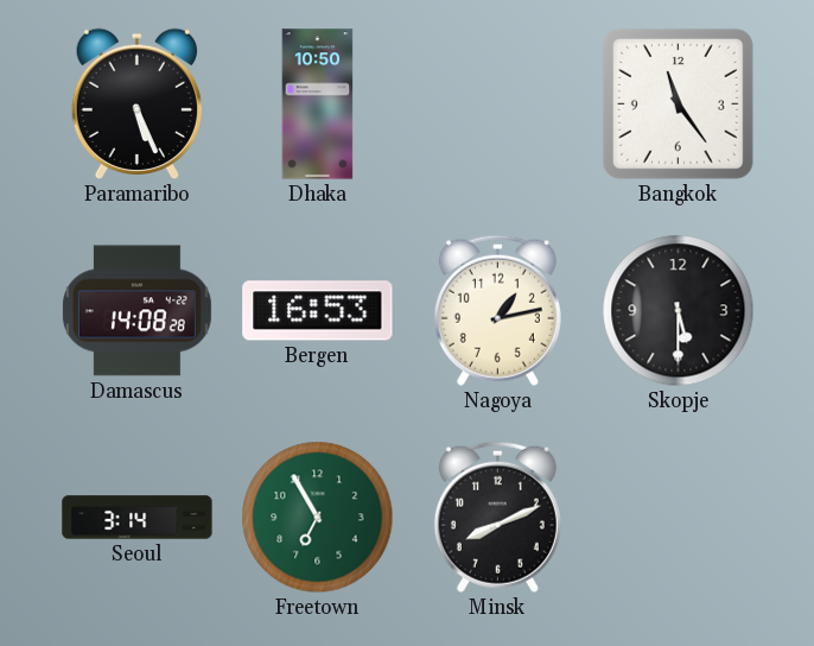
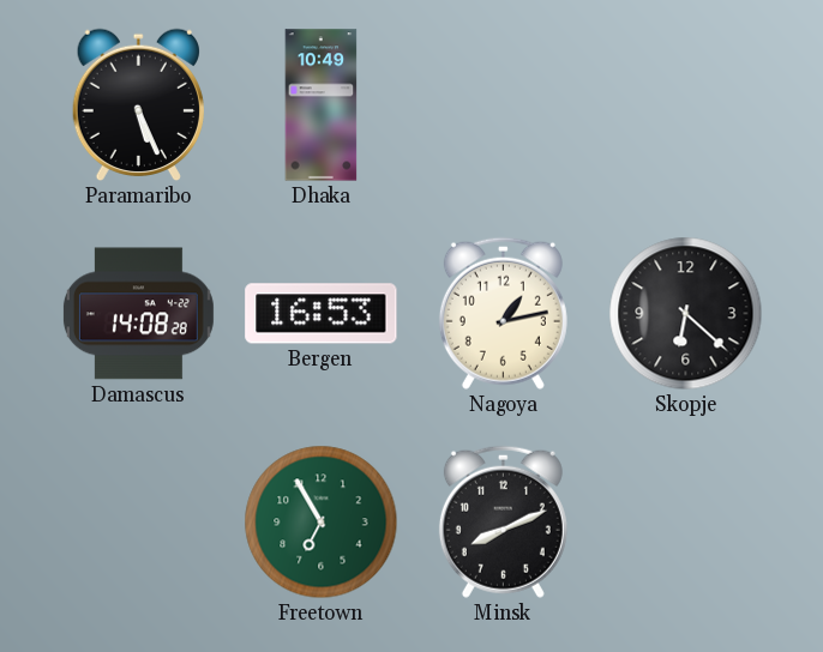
Dhaka: 10:50 -> 10:49 (322, 105)
Bangkok: 11:24 -> none (678, 103)
Skopje: 5:30 -> 6:22 (686, 314)
Seoul: 3:14 -> none (138, 518)
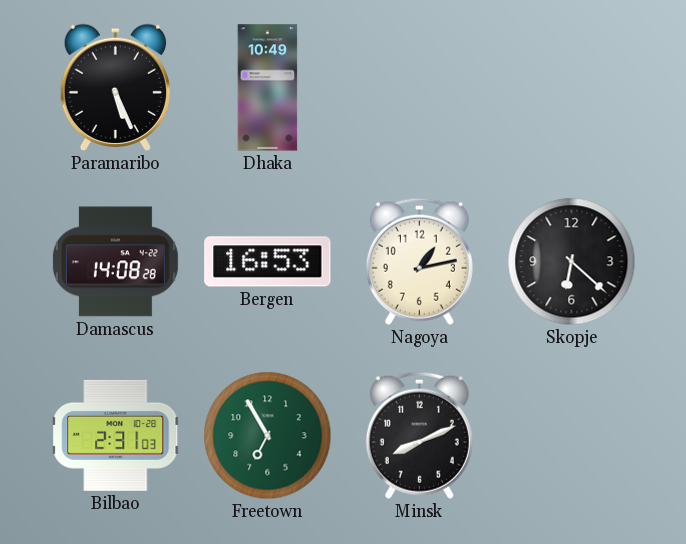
Bilbao: none -> 2:31 (116, 435)
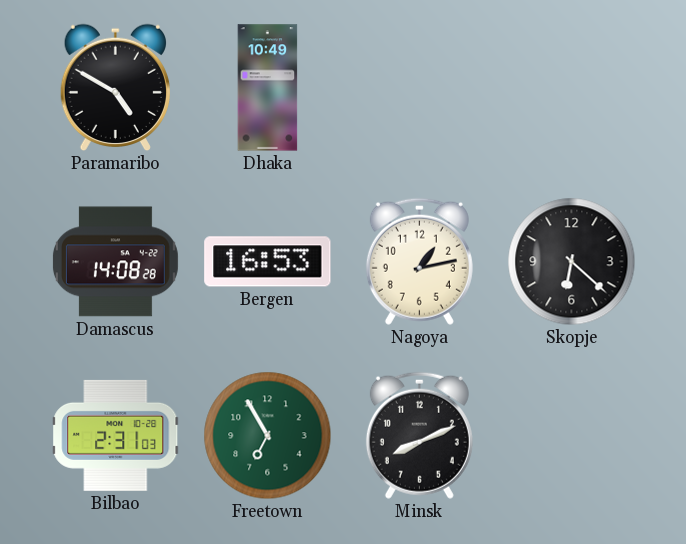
Paramaribo: 5:26 -> 4:50 (115, 88)
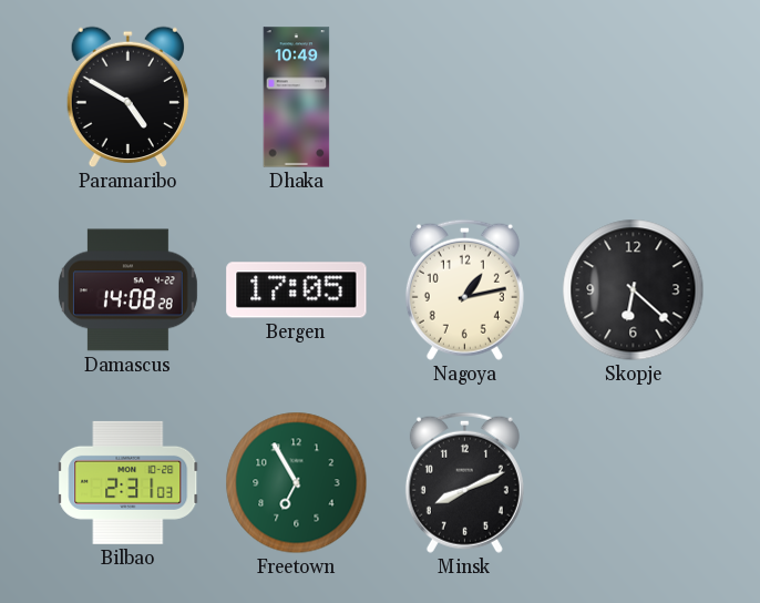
Bergen: 16:53 -> 17:05 (297, 290)
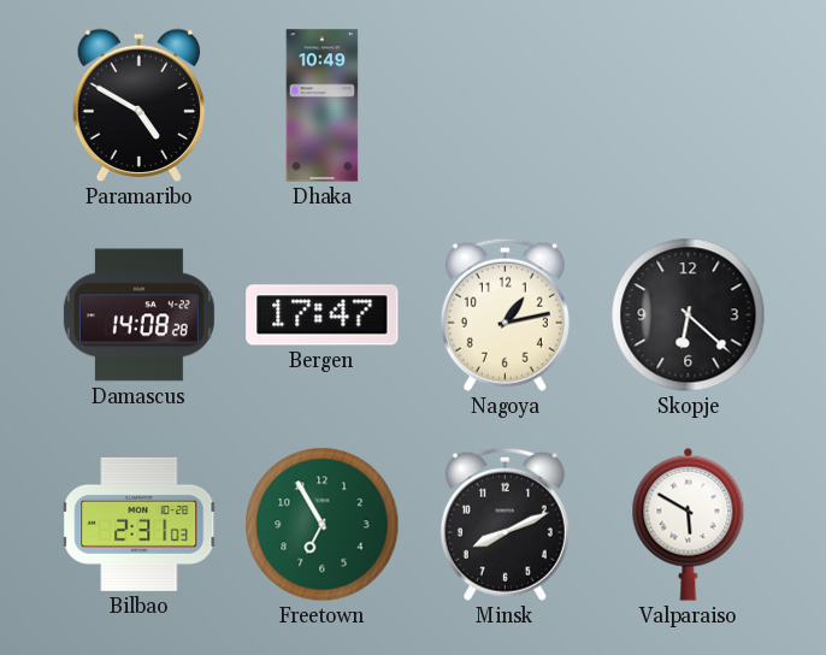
Bergen: 17:05 -> 17:47 (323, 315)
Valparaiso: none -> 5:50 (689, 524)
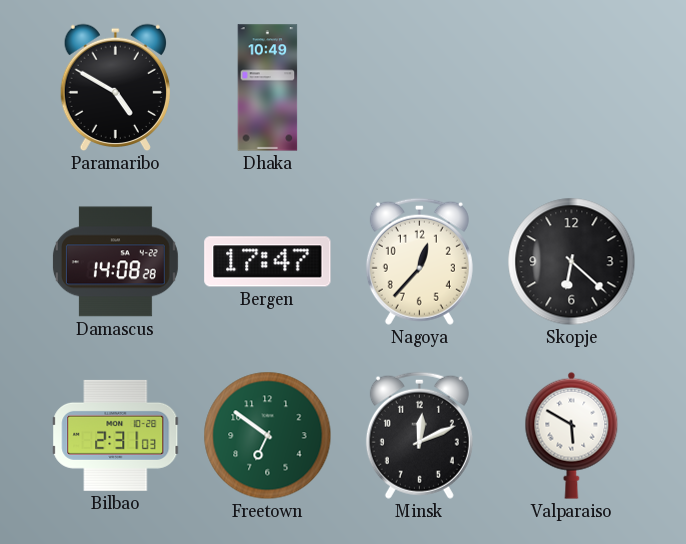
Nagoya: 1:13 -> 12:37 (419, 261)
Freetown: 6:55 -> 6:51 (268, 436)
Minsk: 8:11 -> 12:11 (419, 435)
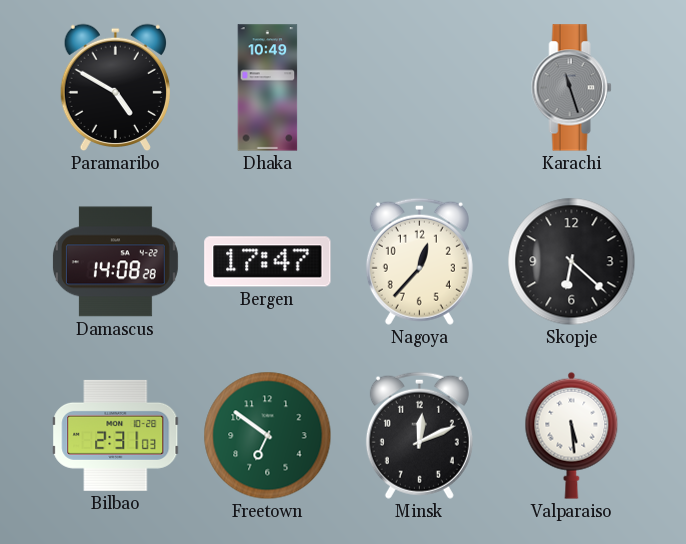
Karachi: none -> 11:27 (572, 88)
Valparaiso: 5:50 -> 5:29 (572, 435)
